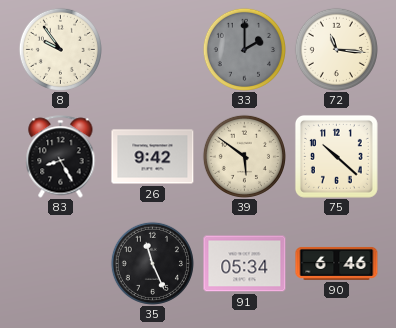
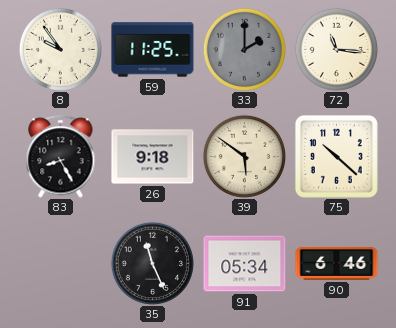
59: none -> 11:25 (153, 50)
26: 9:42 -> 9:18 (153, 157)
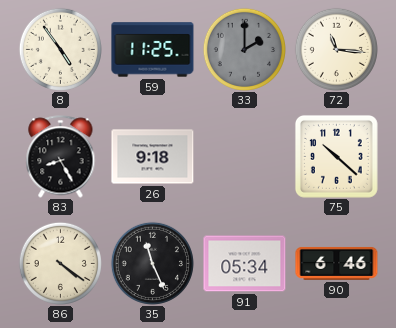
8: 9:54 -> 4:54 (60, 49)
39: 5:51 -> none (244, 156)
86: none -> 4:21 (60, 263)
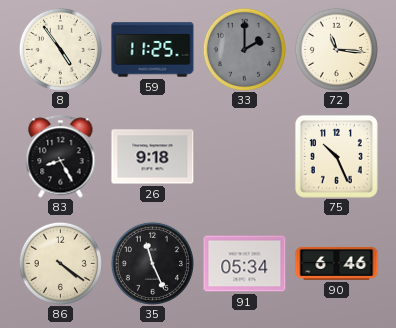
75: 10:22 -> 10:26 (336, 156)
